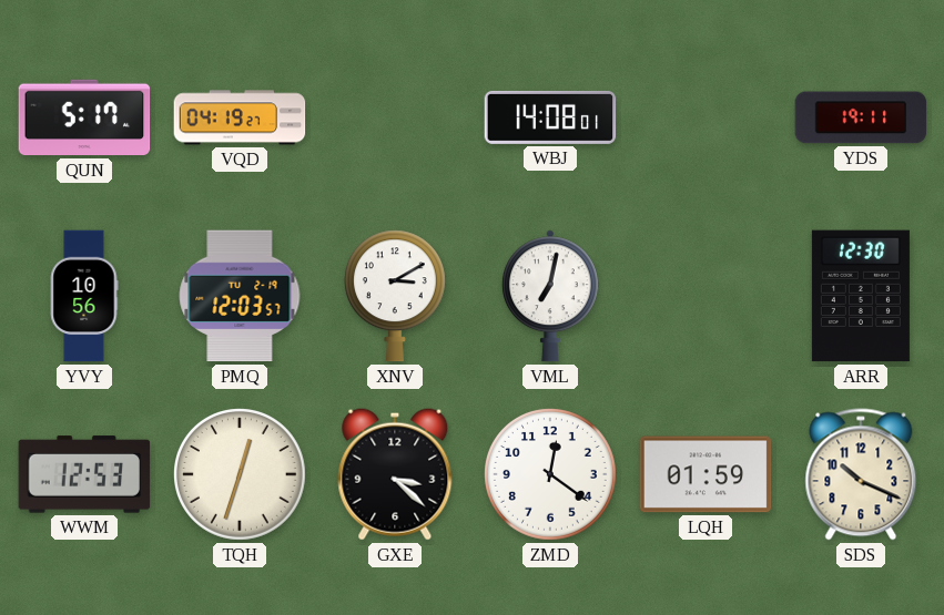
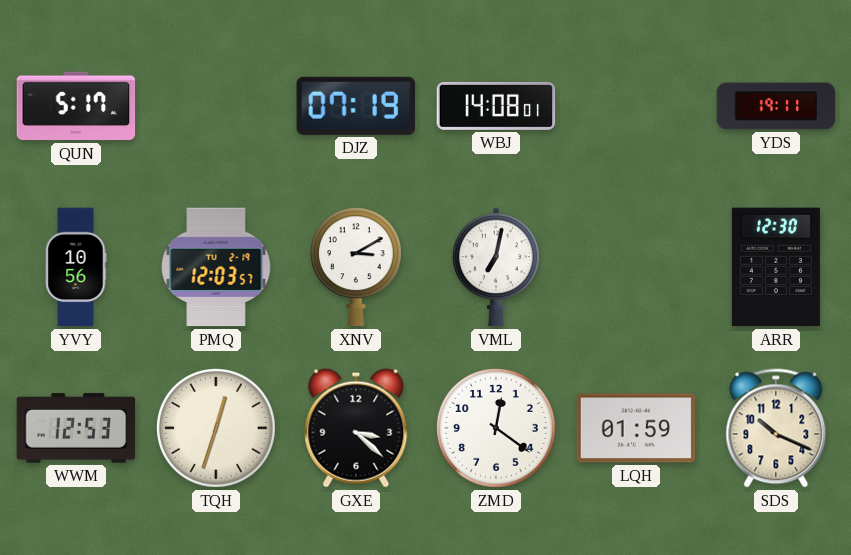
VQD: 04:19 -> none (240, 117)
DJZ: none -> 07:19 (355, 106)
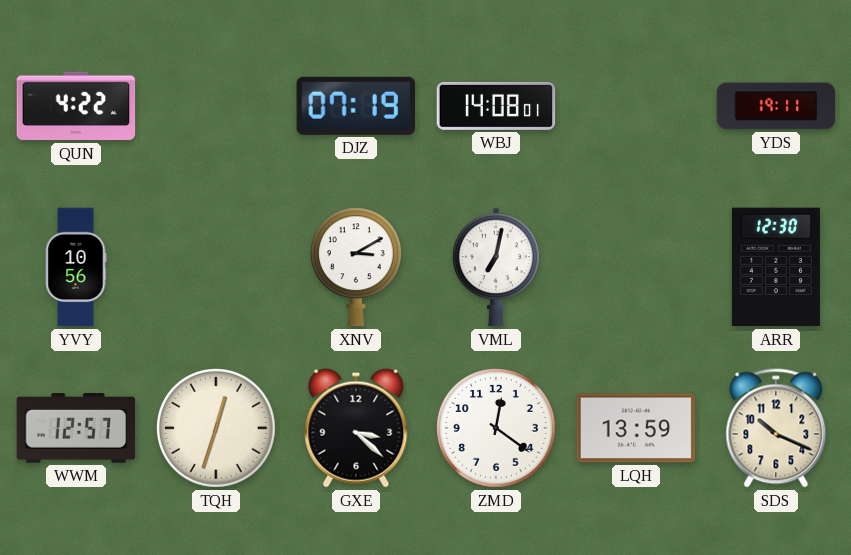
QUN: 5:17 -> 4:22 (76, 106)
PMQ: 12:03 -> none (216, 267)
WWM: 12:53 -> 12:57 (76, 428)
LQH: 01:59 -> 13:59 (636, 428)
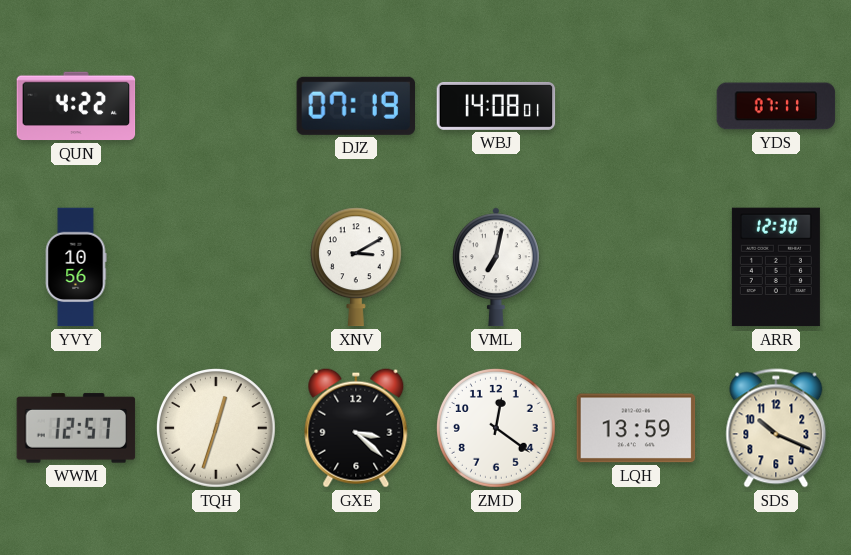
YDS: 19:11 -> 07:11 (776, 106)
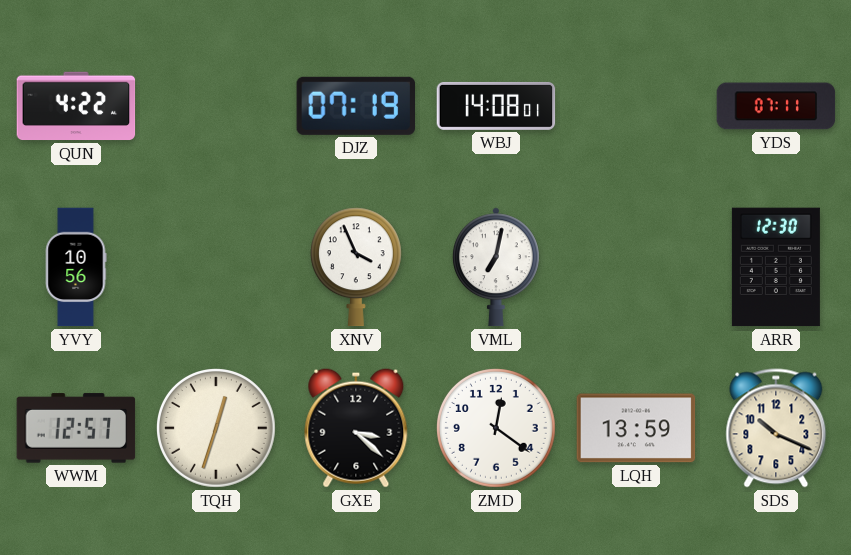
XNV: 3:10 -> 3:56 (356, 267)
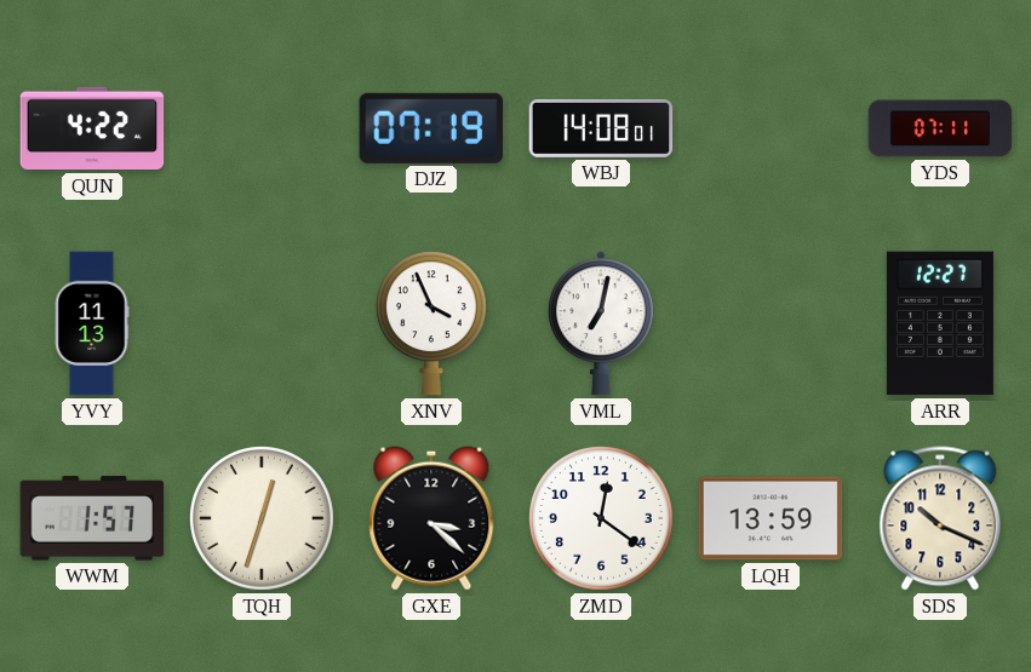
YVY: 10:56 -> 11:13 (92, 323)
ARR: 12:30 -> 12:27 (940, 323)
WWM: 12:57 -> 1:57 (92, 518)
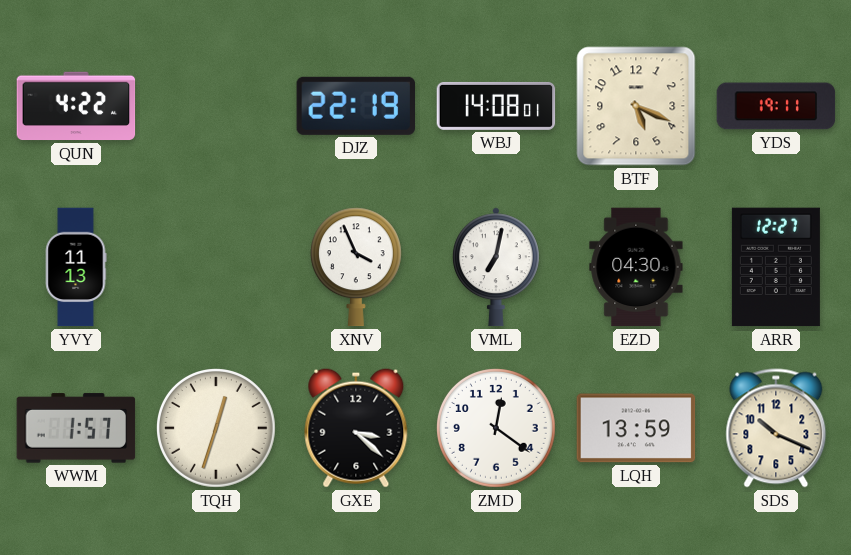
DJZ: 07:19 -> 22:19 (355, 106)
BTF: none -> 5:19 (636, 106)
YDS: 07:11 -> 19:11 (776, 106)
EZD: none -> 04:30 (636, 267)
